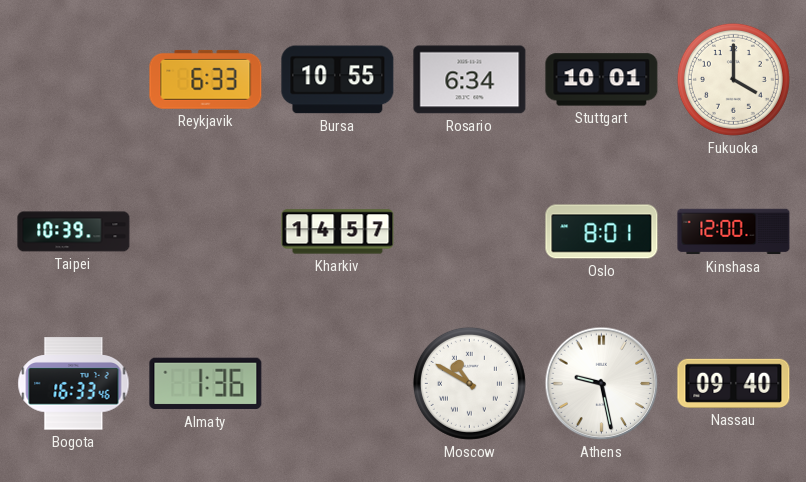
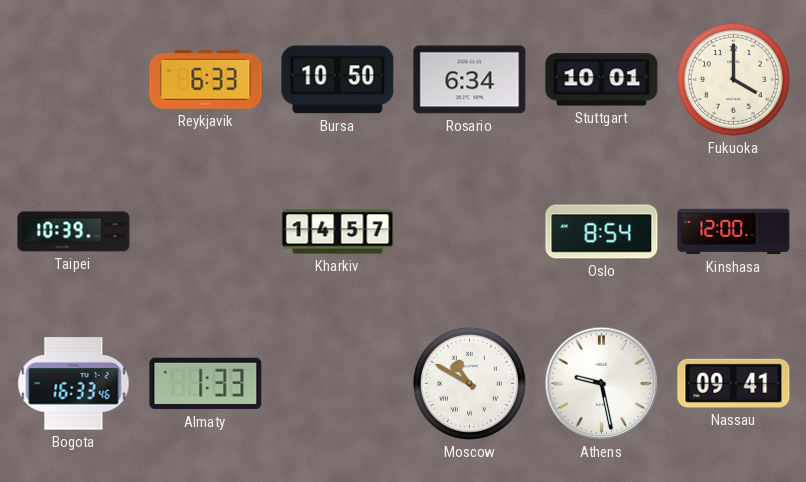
Bursa: 10:55 -> 10:50 (338, 80)
Oslo: 8:01 -> 8:54 (602, 232)
Almaty: 1:36 -> 1:33 (206, 384)
Nassau: 09:40 -> 09:41 (734, 383)
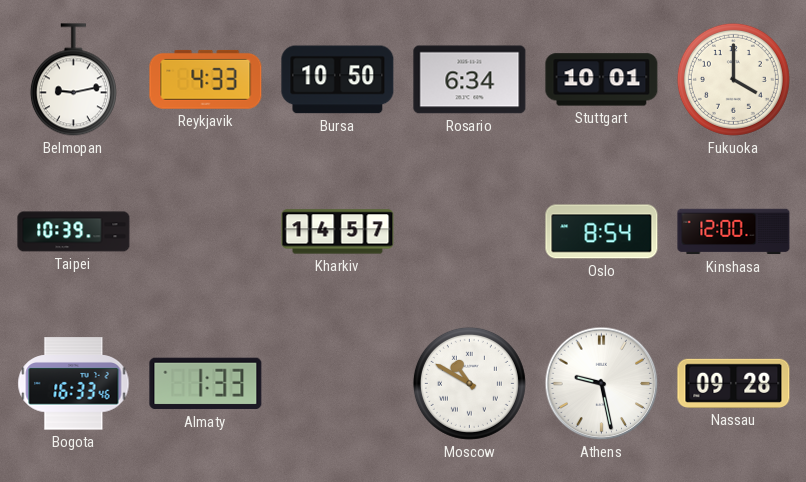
Belmopan: none -> 9:13 (73, 80)
Reykjavik: 6:33 -> 4:33 (206, 79)
Nassau: 09:41 -> 09:28 (734, 383)
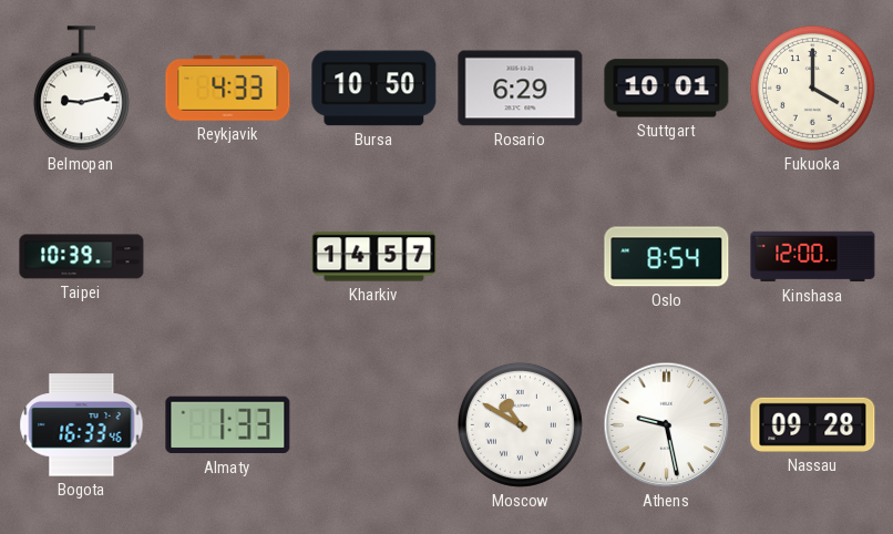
Rosario: 6:34 -> 6:29 (521, 89)
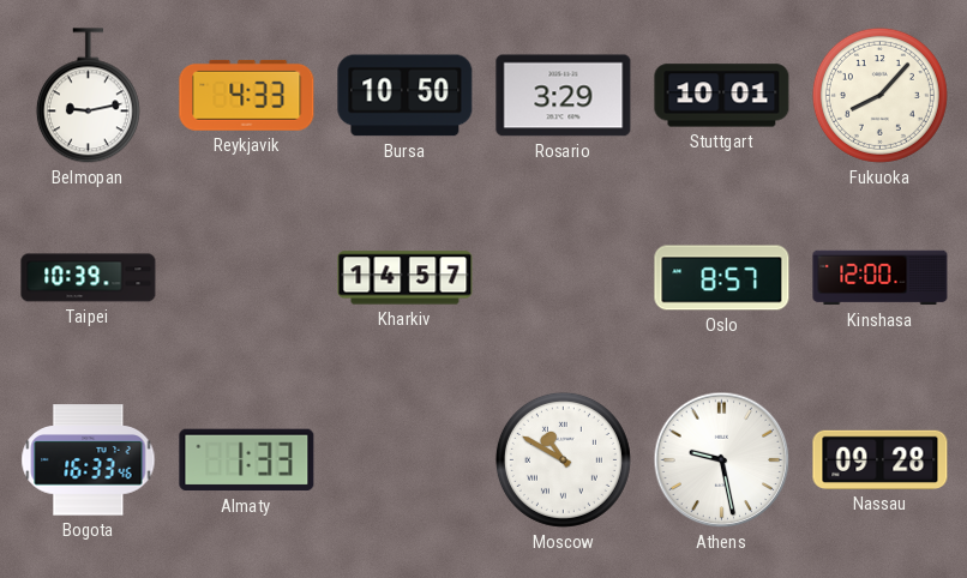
Rosario: 6:29 -> 3:29 (564, 96)
Fukuoka: 4:00 -> 8:07 (879, 95)
Oslo: 8:54 -> 8:57 (722, 278)
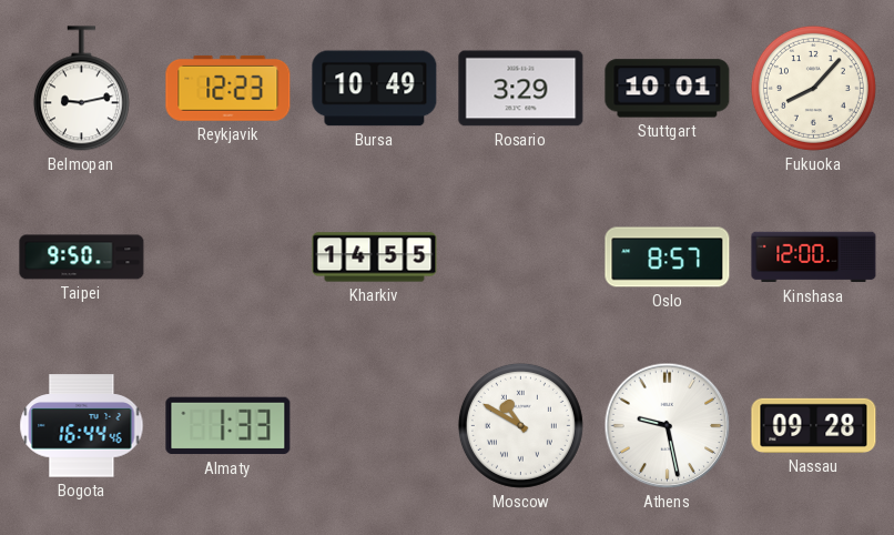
Reykjavik: 4:33 -> 12:23 (228, 88)
Bursa: 10:50 -> 10:49 (375, 89)
Taipei: 10:39 -> 9:50 (82, 258)
Kharkiv: 14:57 -> 14:55 (375, 258)
Bogota: 16:33 -> 16:44 (82, 426)
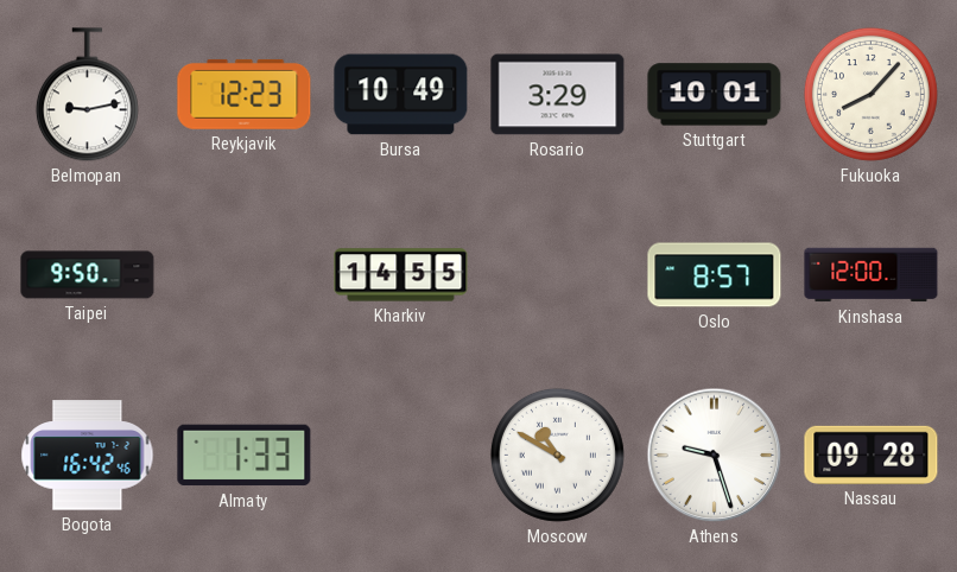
Bogota: 16:44 -> 16:42 (88, 456)
Athens: 9:28 -> 9:27 (715, 456)
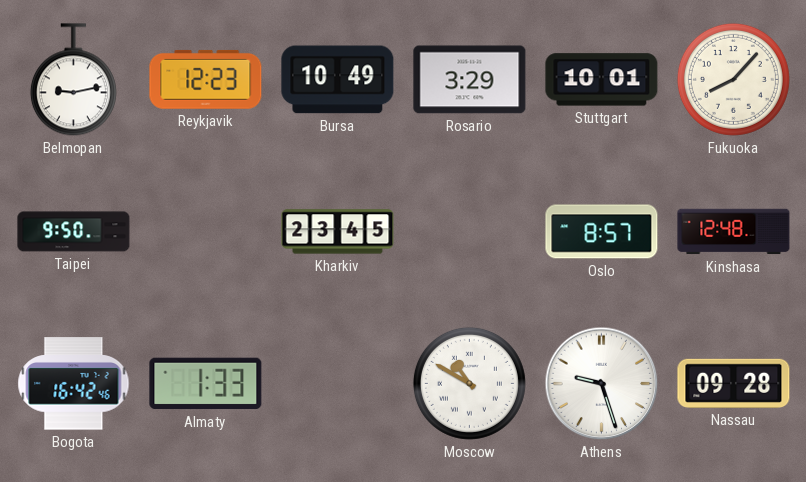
Kharkiv: 14:55 -> 23:45 (338, 232)
Kinshasa: 12:00 -> 12:48 (734, 232)
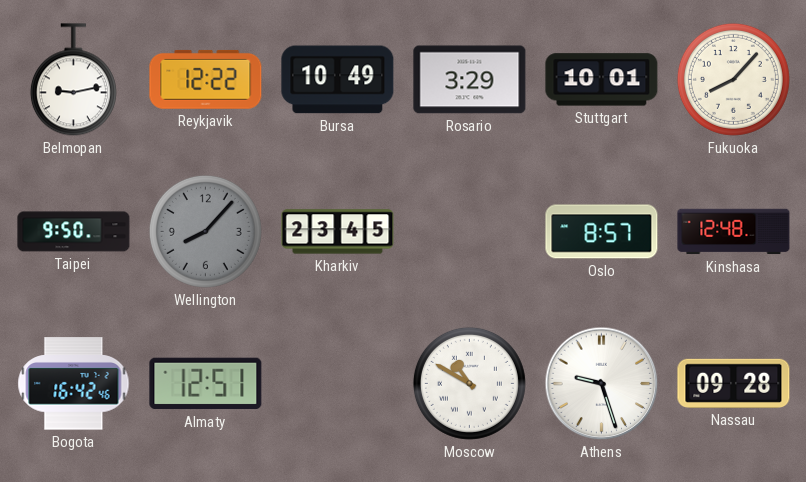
Reykjavik: 12:23 -> 12:22 (206, 79)
Wellington: none -> 8:07 (205, 231)
Almaty: 1:33 -> 12:51 (206, 384)
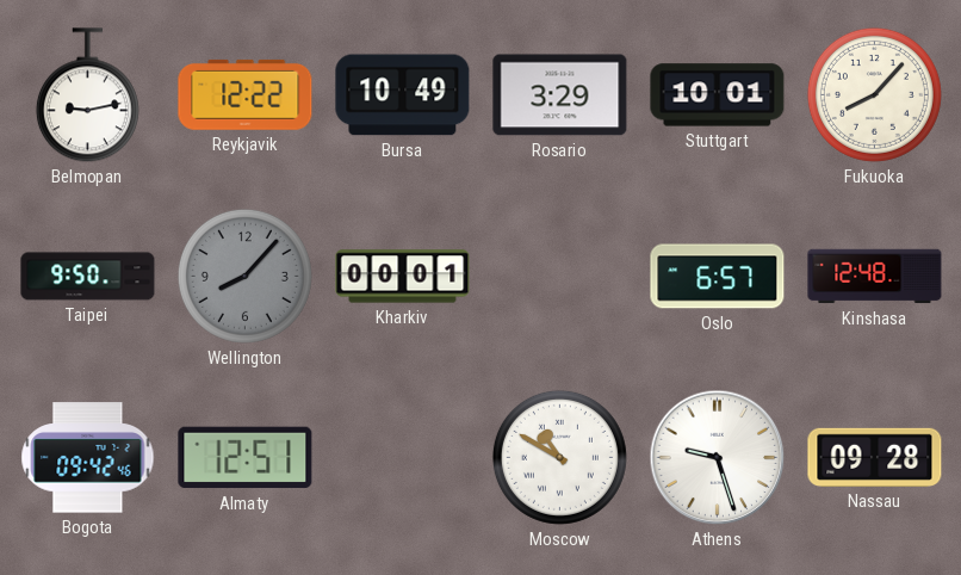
Kharkiv: 23:45 -> 00:01 (403, 277)
Oslo: 8:57 -> 6:57 (718, 277)
Bogota: 16:42 -> 09:42 (88, 458)
